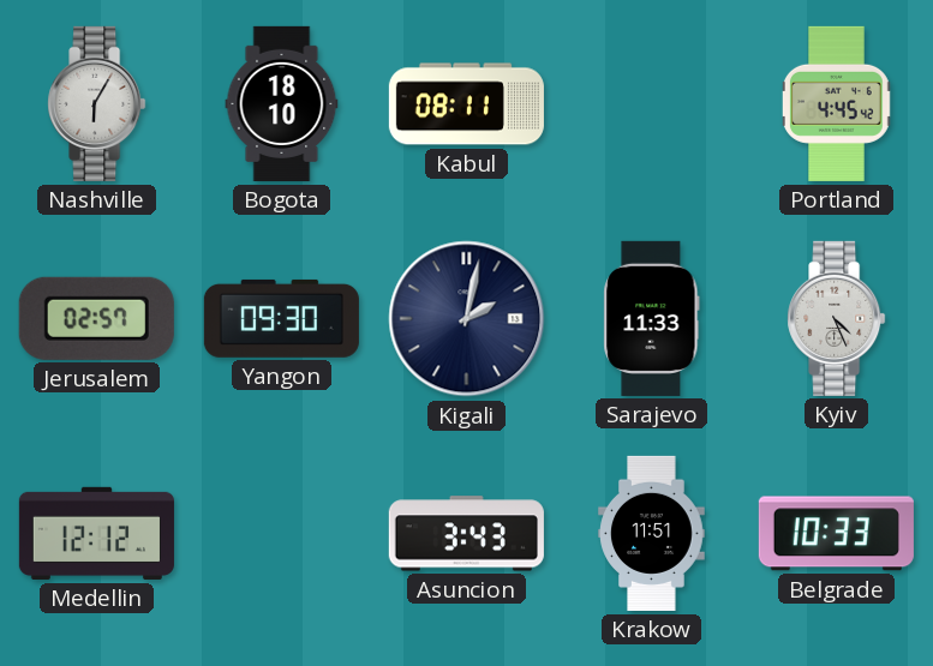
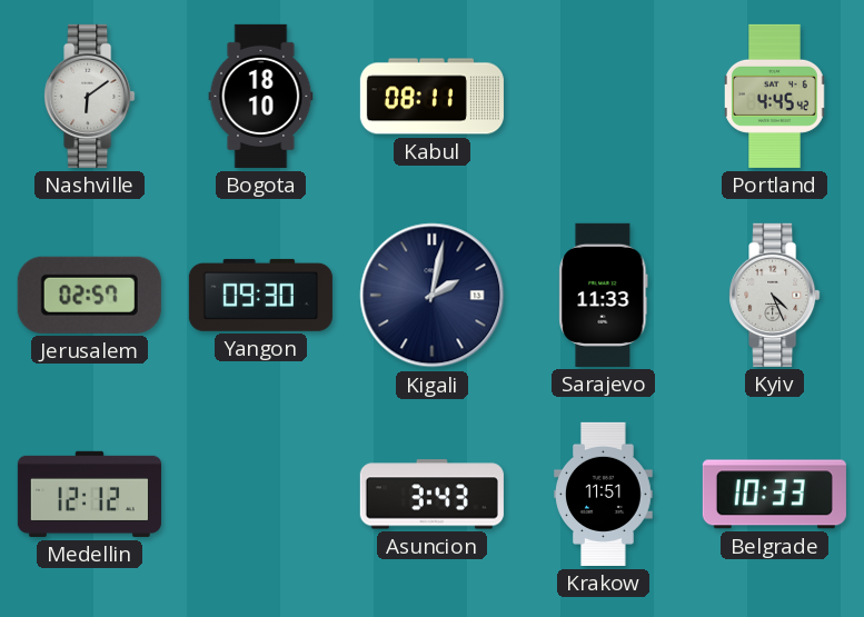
Nashville: 6:05 -> 6:09 (90, 96)
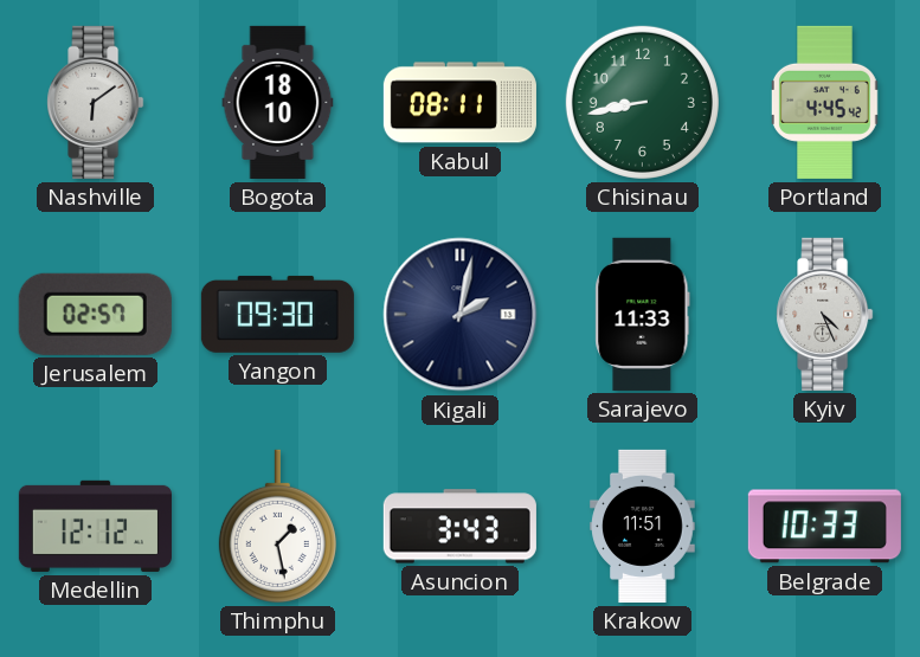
Chisinau: none -> 8:43 (642, 102)
Thimphu: none -> 1:28 (277, 526)
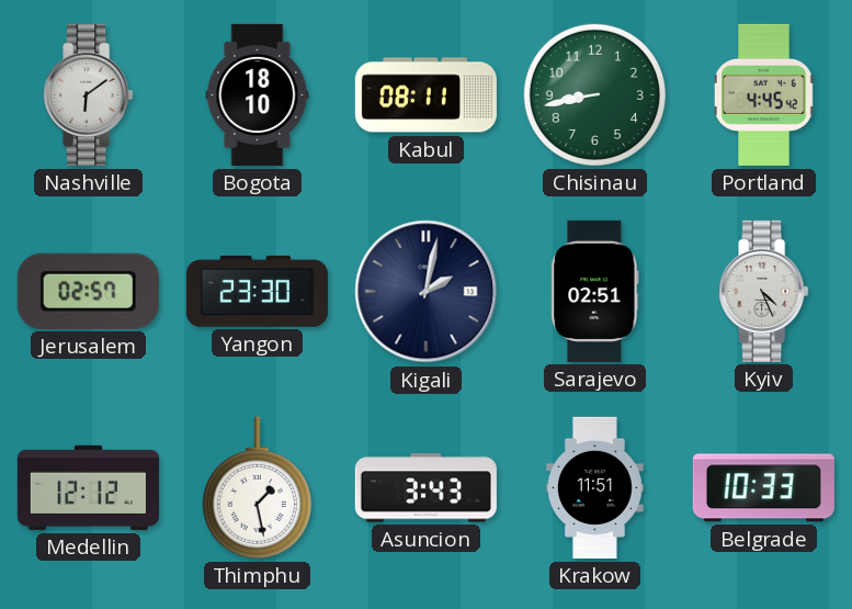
Yangon: 09:30 -> 23:30 (257, 291)
Sarajevo: 11:33 -> 02:51 (595, 291)
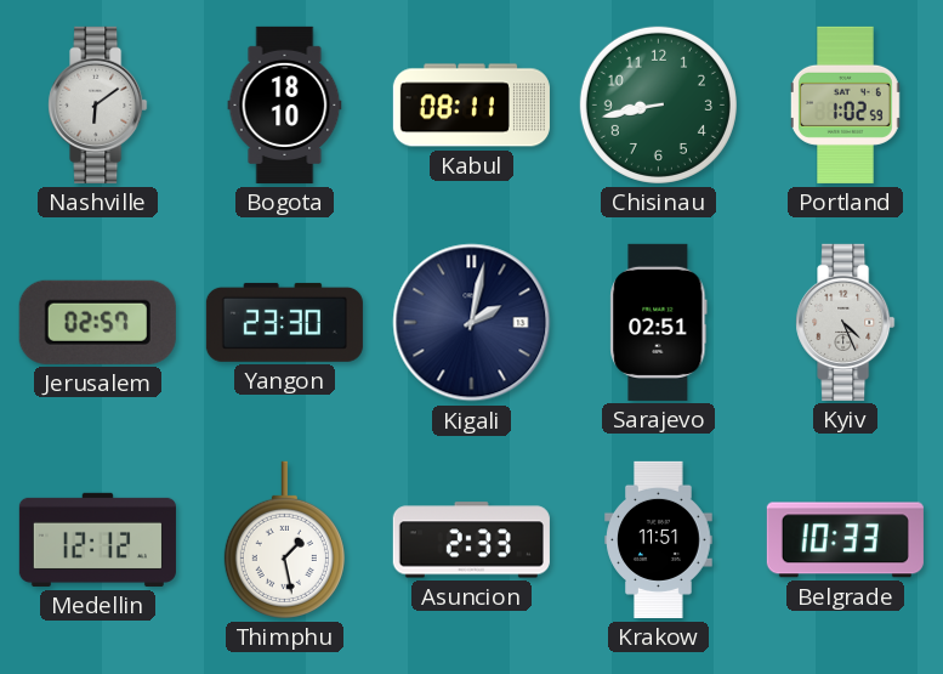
Portland: 4:45 -> 1:02 (846, 104)
Asuncion: 3:43 -> 2:33 (471, 540)
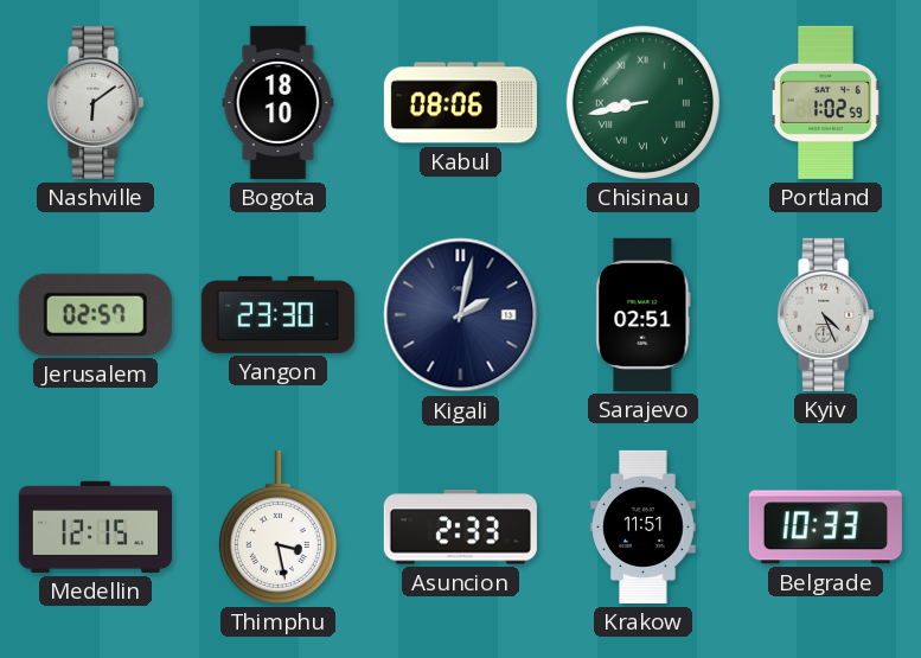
Kabul: 08:11 -> 08:06 (460, 103)
Chisinau numerals: Arabic -> Roman (642, 102)
Medellin: 12:12 -> 12:15 (95, 526)
Thimphu: 1:28 -> 3:28 (277, 526)
